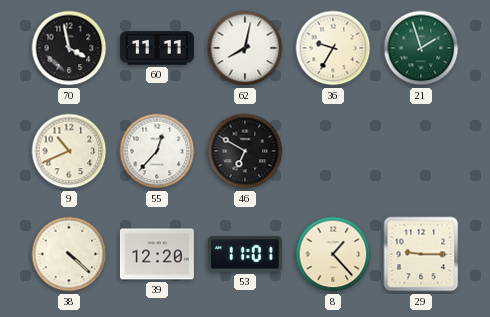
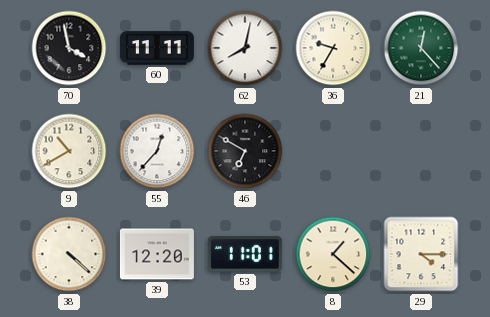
21: 1:57 -> 12:23 (421, 48)
9: 10:41 -> 10:40 (69, 151)
8: 1:23 -> 1:22 (333, 254)
29: 9:15 -> 4:15 (421, 254)
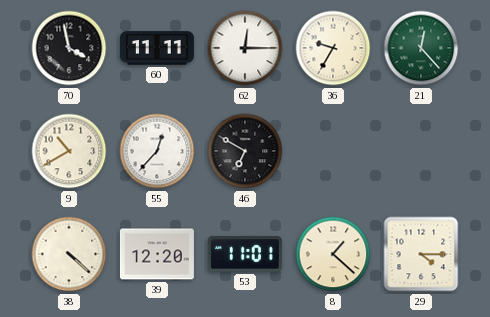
62: 8:02 -> 12:15 (245, 48)
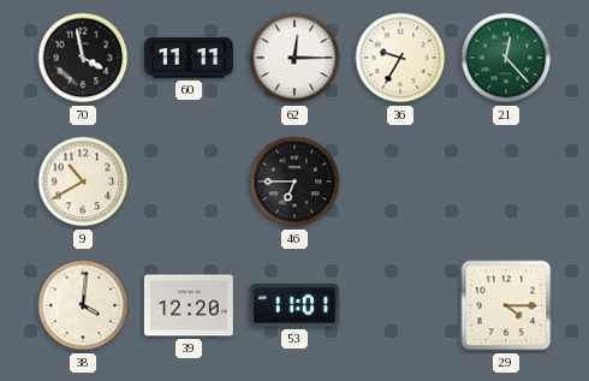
55: 12:37 -> none (157, 151)
46: 6:50 -> 6:45 (294, 181)
38: 4:22 -> 4:01 (83, 305)
8: 1:22 -> none (333, 254)
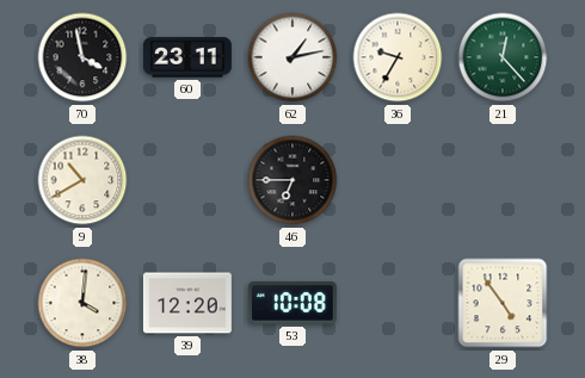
60: 11:11 -> 23:11 (187, 57)
62: 12:15 -> 1:13 (292, 57)
53: 11:01 -> 10:08 (292, 303)
29: 4:15 -> 4:54 (503, 303)
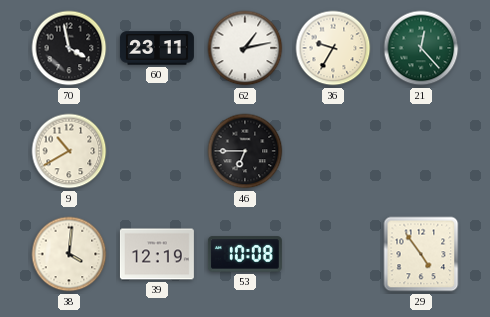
39: 12:20 -> 12:19 (157, 254)
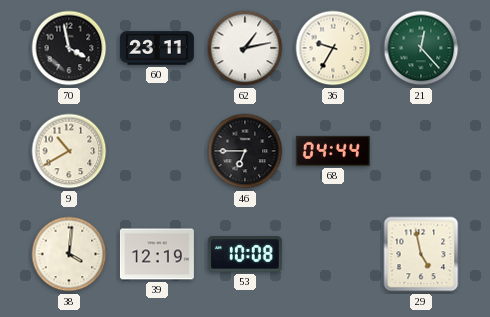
68: none -> 04:44 (333, 151)
29: 4:54 -> 4:58 (421, 254)
